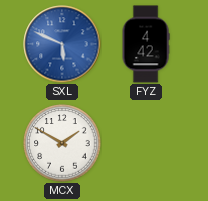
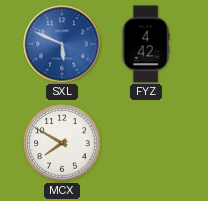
MCX: 1:50 -> 7:50 (62, 143)
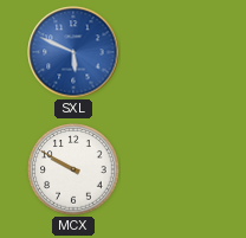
FYZ: 4:42 -> none (146, 44)
MCX: 7:50 -> 9:50 (73, 169)
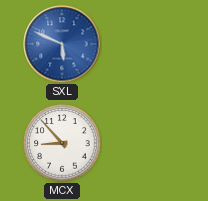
MCX: 9:50 -> 8:53 (62, 143)
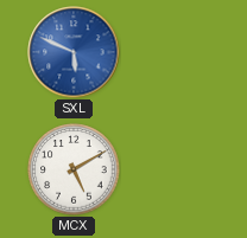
MCX: 8:53 -> 5:10 (74, 169)
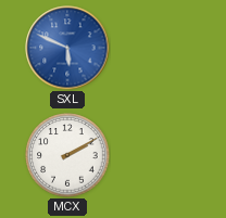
MCX: 5:10 -> 2:10 (67, 155)
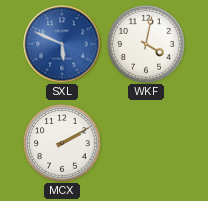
WKF: none -> 4:02 (146, 44)
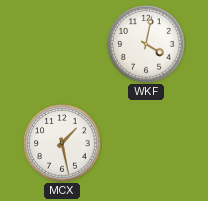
SXL: 5:49 -> none (62, 44)
MCX: 2:10 -> 1:28 (62, 143)
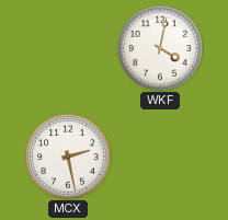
MCX: 1:28 -> 2:28 (68, 157)
